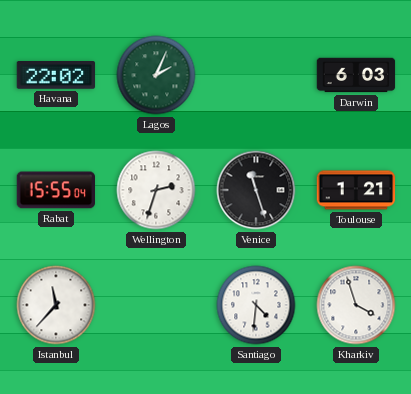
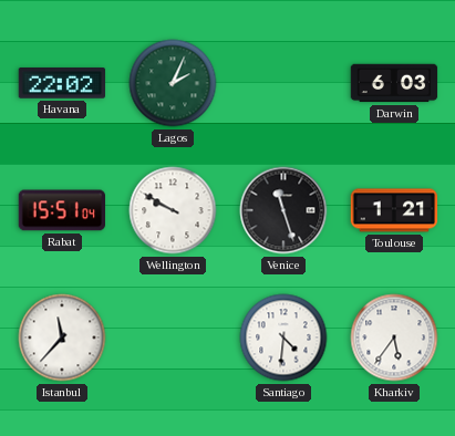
Rabat: 15:55 -> 15:51 (61, 210)
Wellington: 2:33 -> 9:50 (173, 210)
Kharkiv: 3:57 -> 5:36 (394, 338)
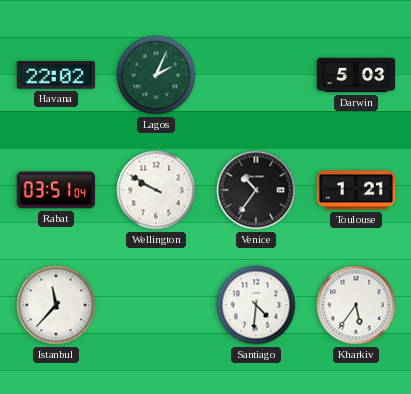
Darwin: 6:03 -> 5:03 (356, 75)
Rabat: 15:51 -> 03:51 (55, 190)
Venice: 11:27 -> 10:36 (256, 190)
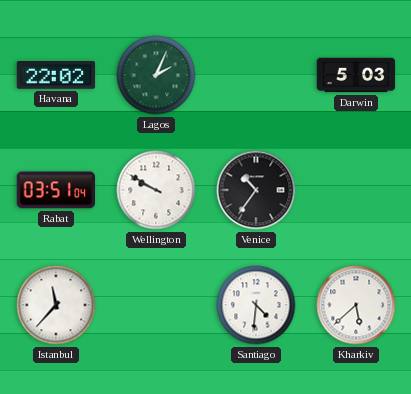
Toulouse: 1:21 -> none (356, 190)
Kharkiv: 5:36 -> 5:38 (356, 305)
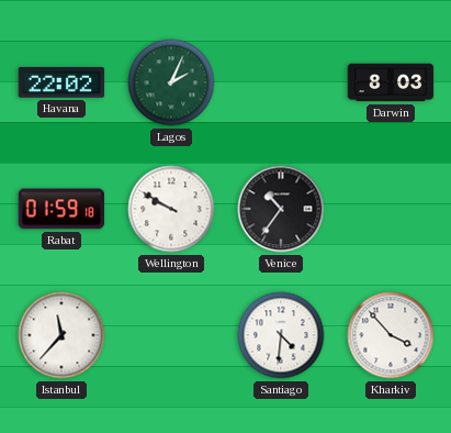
Darwin: 5:03 -> 8:03 (391, 82)
Rabat: 03:51 -> 01:59 (60, 209)
Kharkiv: 5:38 -> 3:53 (391, 335)
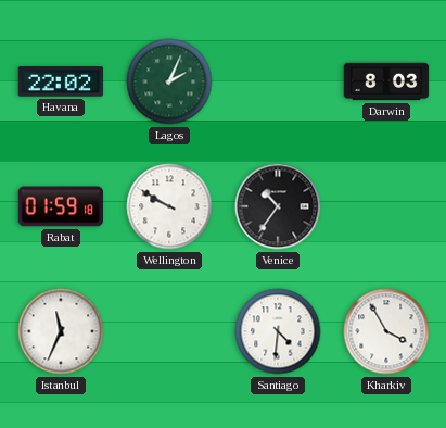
Istanbul: 11:37 -> 11:34 (61, 331)
Kharkiv: 3:53 -> 3:55 (386, 331)
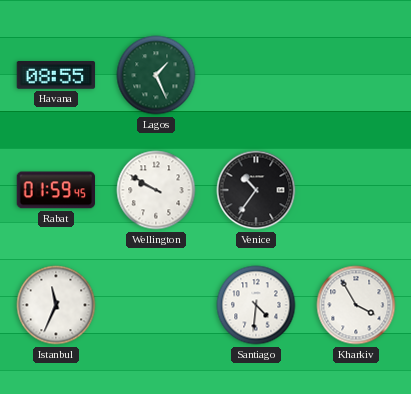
Havana: 22:02 -> 08:55 (56, 76)
Lagos: 2:04 -> 1:26 (156, 75)
Darwin: 8:03 -> none (386, 81)
Rabat: 01:59:18 -> 01:59:45 (55, 190)
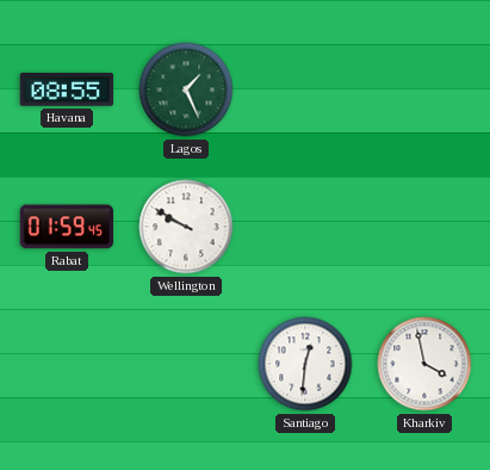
Venice: 10:36 -> none (256, 190)
Istanbul: 11:34 -> none (56, 305)
Santiago: 4:31 -> 12:31 (305, 364)
Kharkiv: 3:55 -> 3:58 (424, 364)
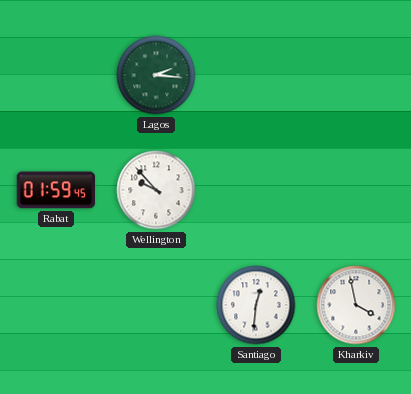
Havana: 08:55 -> none (67, 91)
Lagos: 1:26 -> 2:16 (156, 75)
Wellington: 9:50 -> 9:53 (156, 190)
